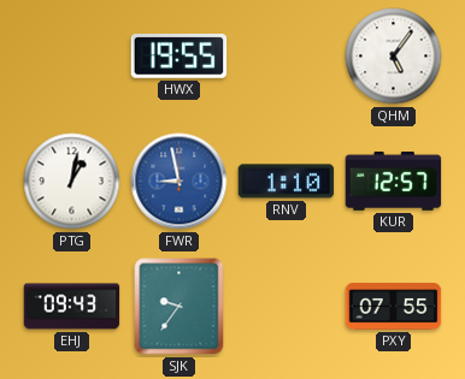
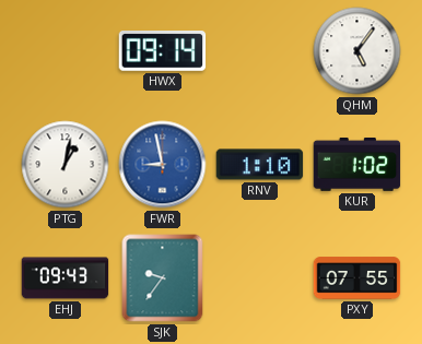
HWX: 19:55 -> 09:14 (163, 51)
KUR: 12:57 -> 1:02 (357, 164)
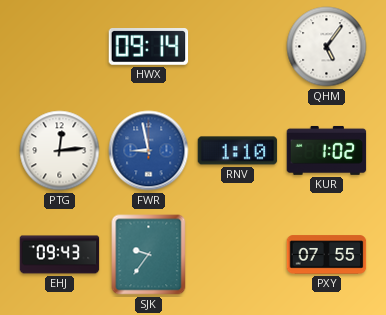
PTG: 1:02 -> 12:14 (60, 151)
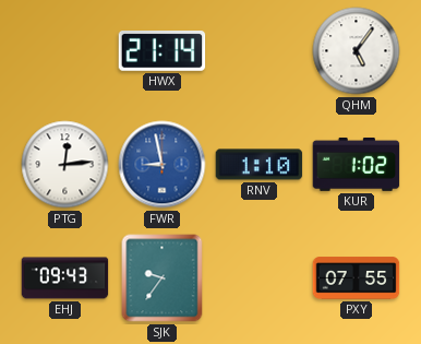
HWX: 09:14 -> 21:14 (163, 51)
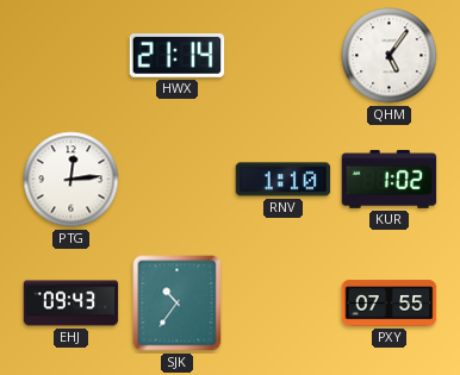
FWR: 8:58 -> none (163, 165)
SJK: 9:36 -> 10:36 (178, 304)
